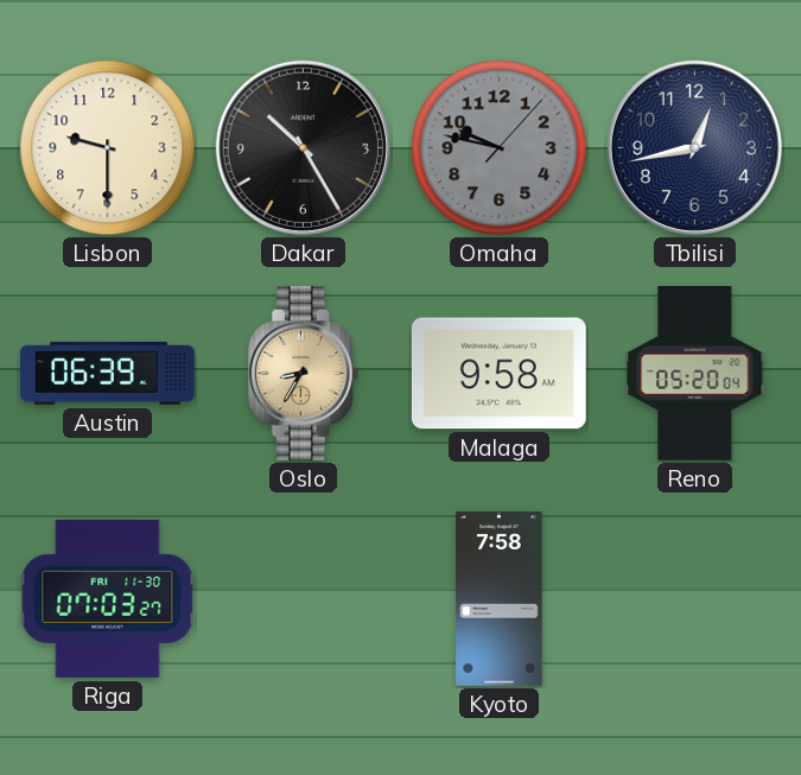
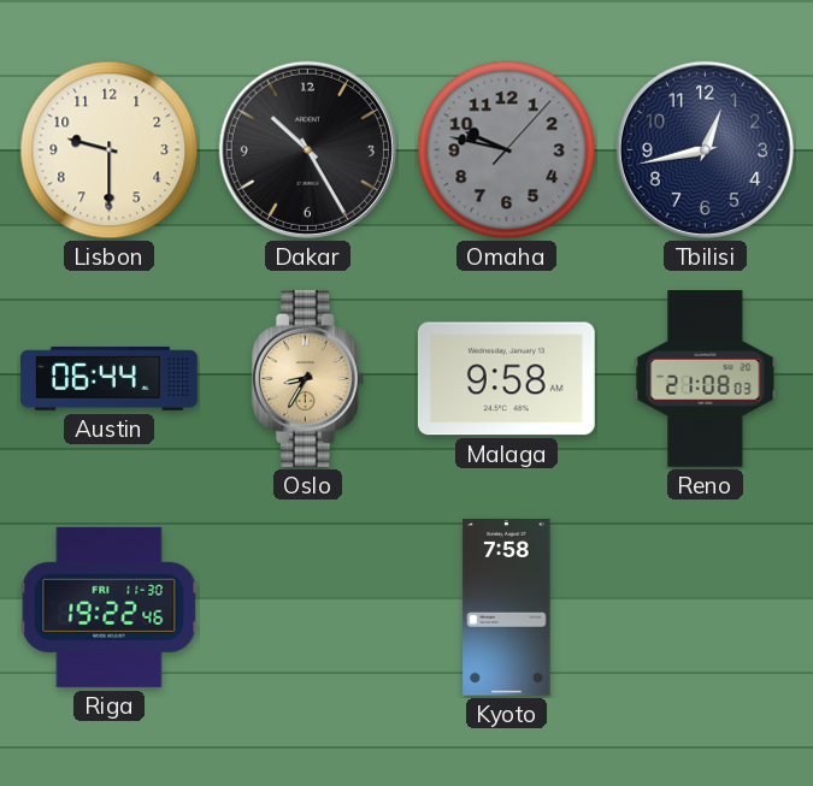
Austin: 06:39 -> 06:44 (110, 378)
Reno: 05:20 -> 21:08 (706, 379)
Riga: 07:03 -> 19:22 (110, 607)
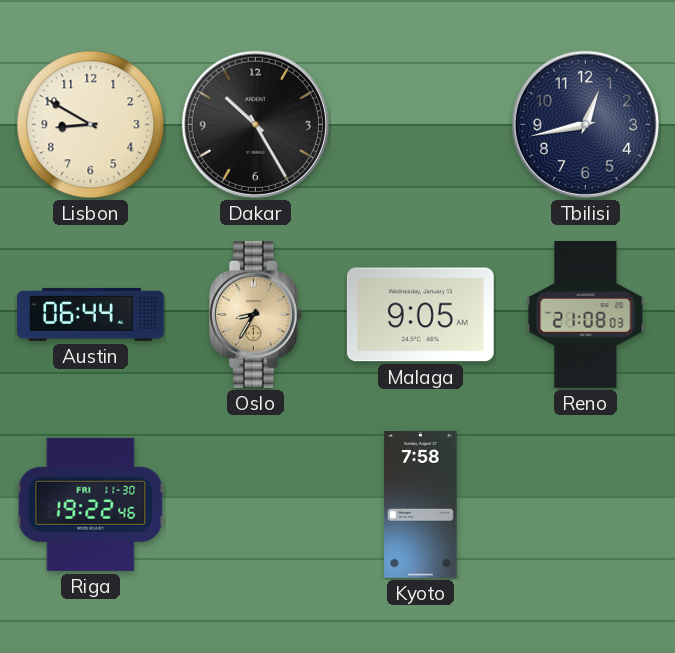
Lisbon: 9:30 -> 8:50 (91, 125)
Omaha: 9:47 -> none (507, 150)
Malaga: 9:58 -> 9:05 (420, 315)
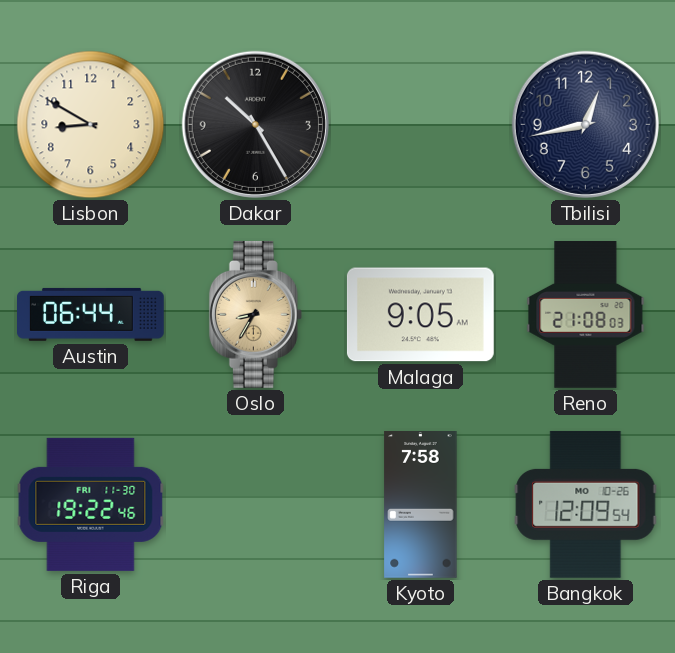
Bangkok: none -> 12:09 (586, 504)
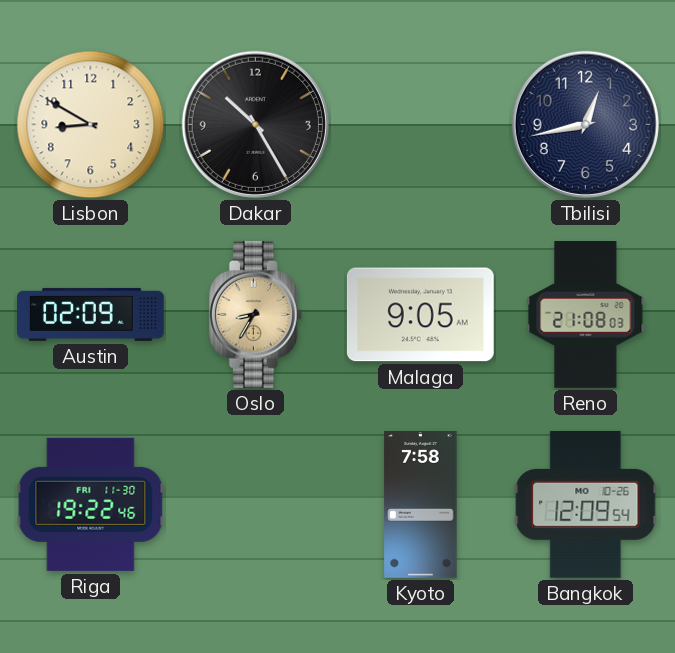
Austin: 06:44 -> 02:09 (91, 314)
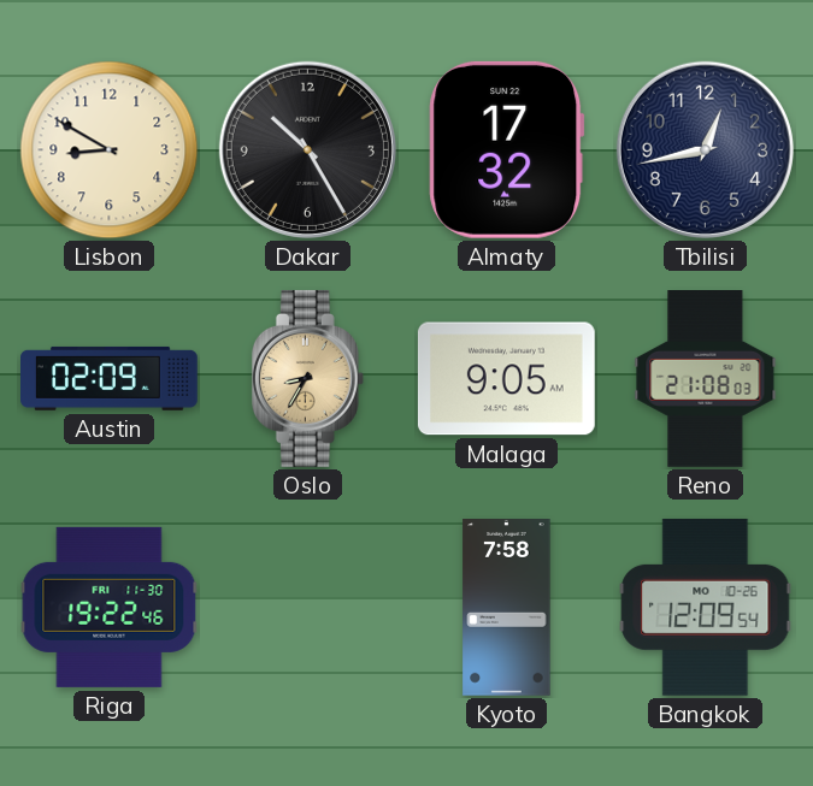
Almaty: none -> 17:32 (507, 149)
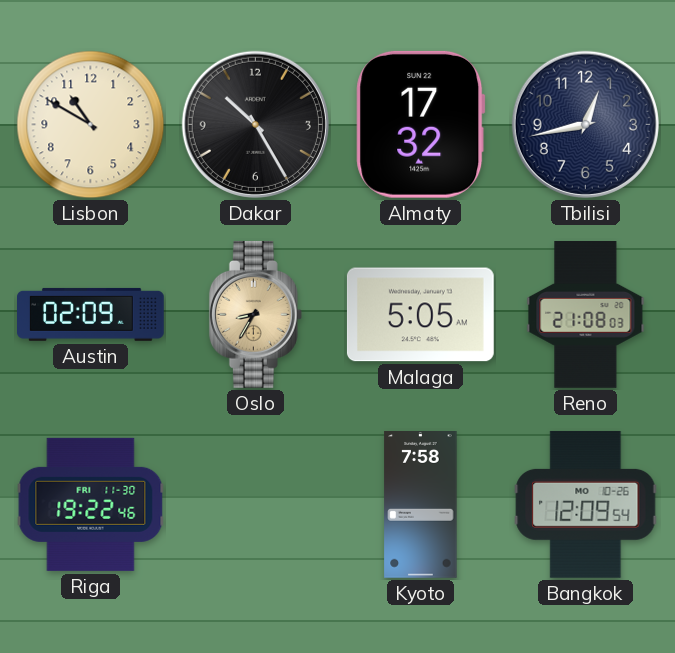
Lisbon: 8:50 -> 10:50 (91, 125)
Malaga: 9:05 -> 5:05 (420, 315)
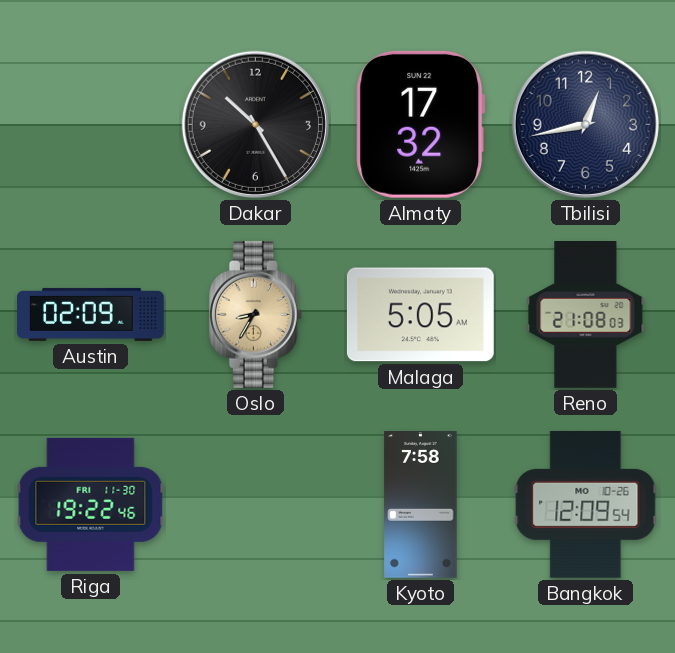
Lisbon: 10:50 -> none (91, 125)
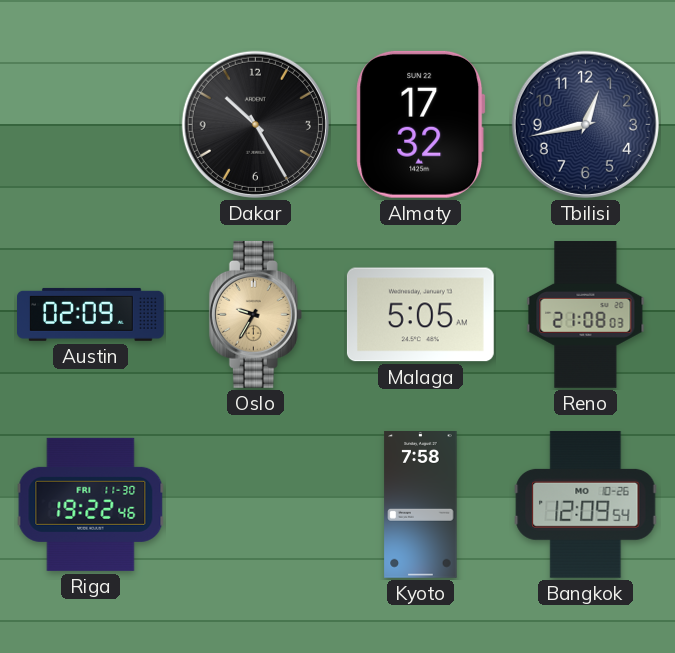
Oslo: 8:35 -> 9:35 (255, 314)
